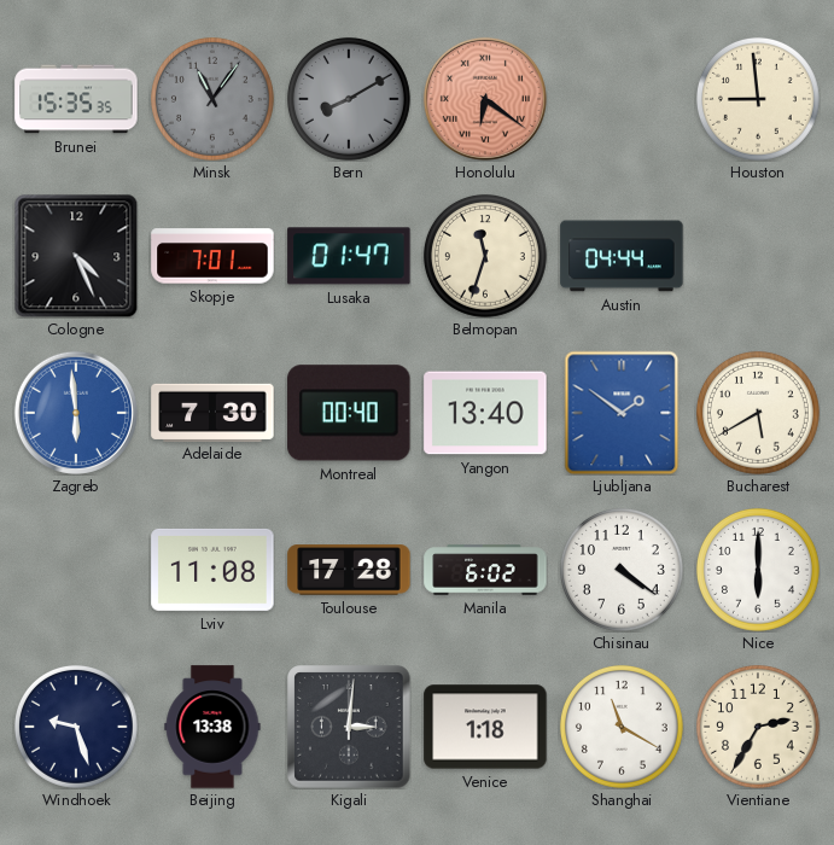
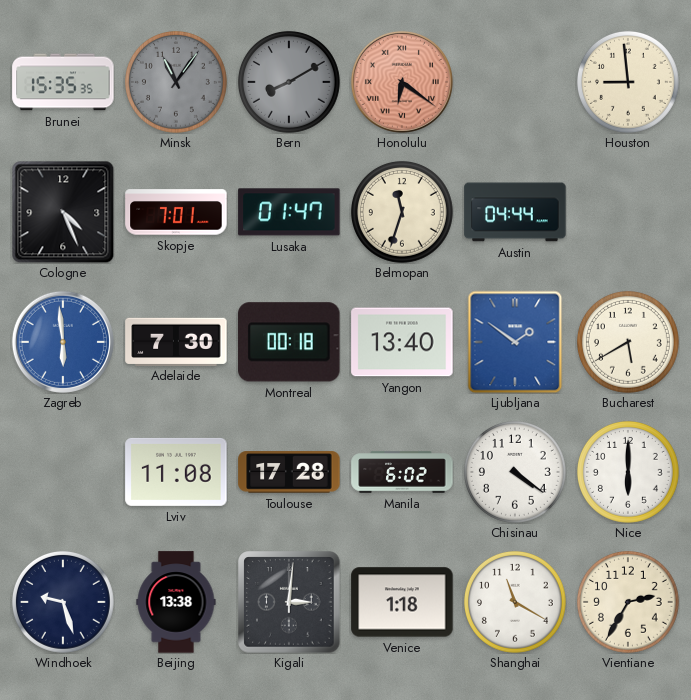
Montreal: 00:40 -> 00:18 (289, 342)
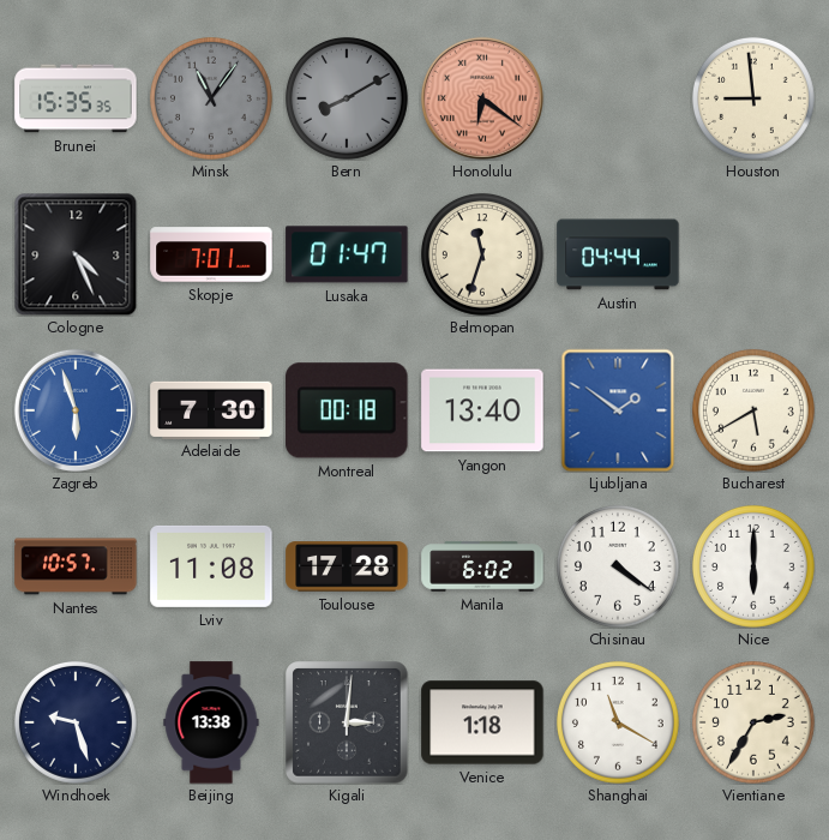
Zagreb: 5:59 -> 5:57 (76, 410)
Nantes: none -> 10:57 (76, 566)
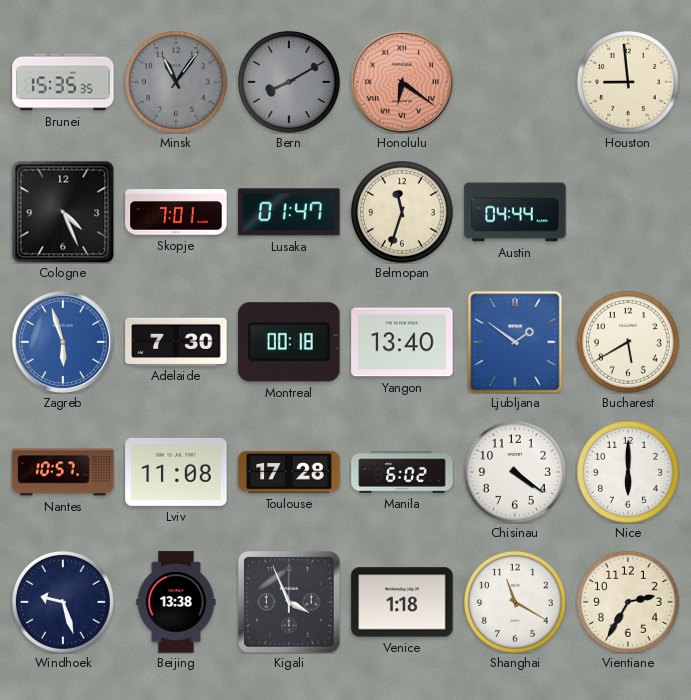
Kigali: 3:01 -> 3:56 (289, 602)
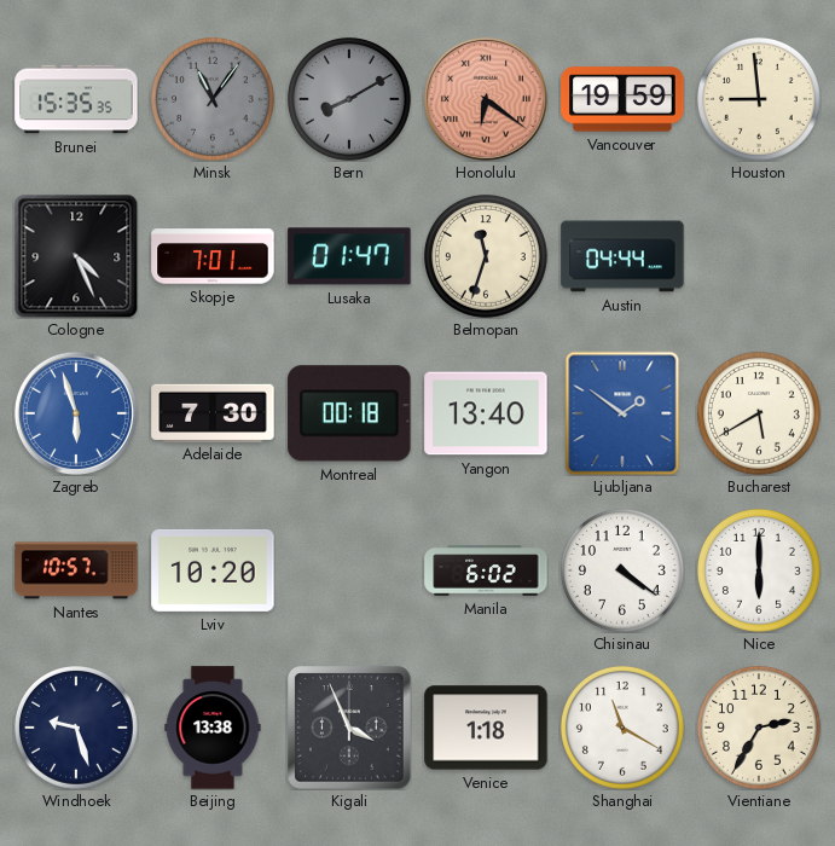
Vancouver: none -> 19:59 (622, 99)
Lviv: 11:08 -> 10:20 (213, 570)
Toulouse: 17:28 -> none (289, 472)
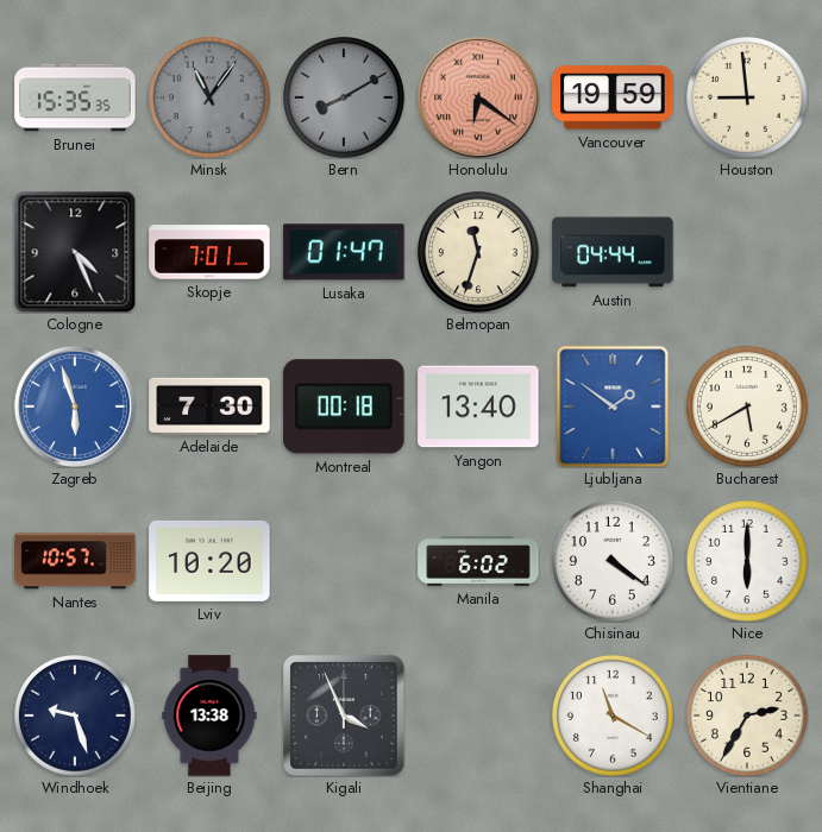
Venice: 1:18 -> none (486, 728)
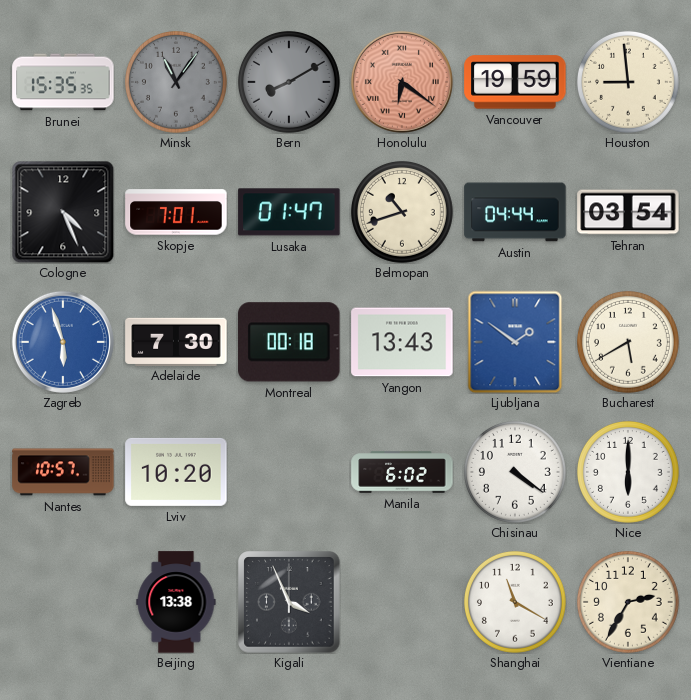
Belmopan: 11:33 -> 10:42 (402, 212)
Tehran: none -> 03:54 (628, 212)
Yangon: 13:40 -> 13:43 (402, 342)
Windhoek: 9:27 -> none (75, 716)
